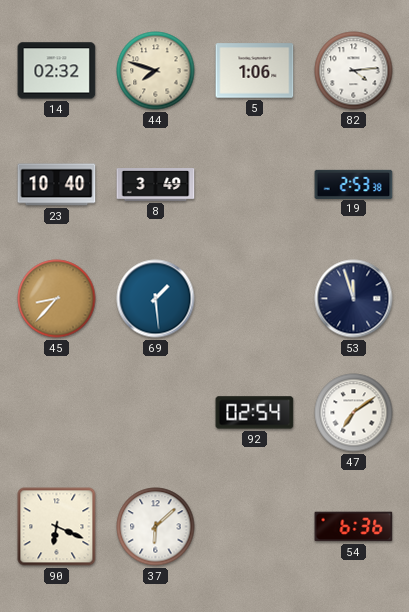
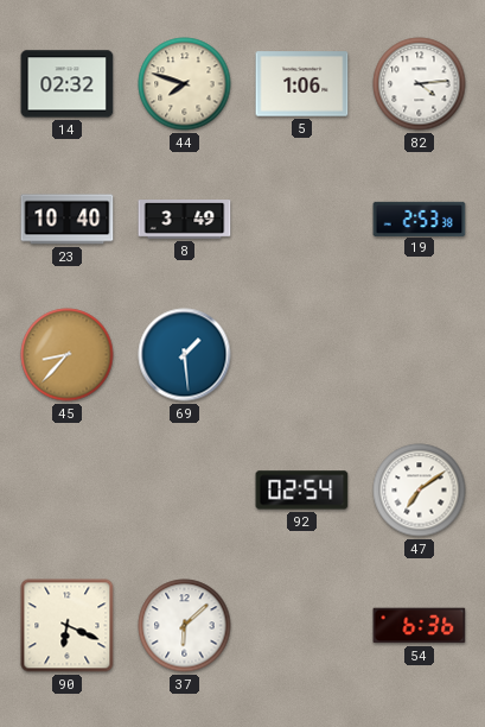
53: 11:57 -> none (354, 299)
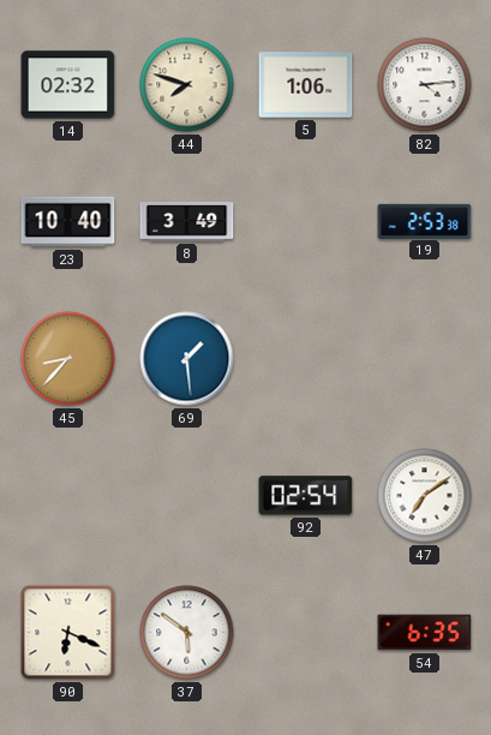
37: 6:08 -> 5:51 (187, 633)
54: 6:36 -> 6:35 (425, 633)
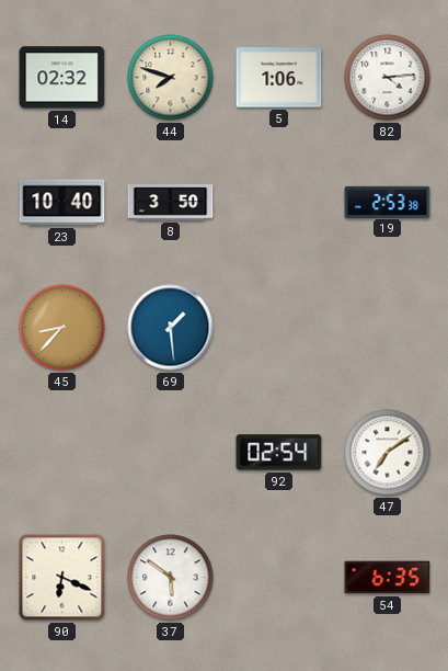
8: 3:49 -> 3:50 (171, 203)
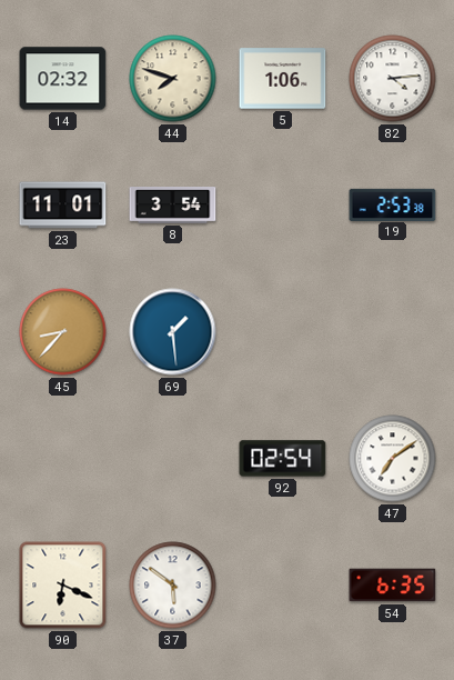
23: 10:40 -> 11:01 (63, 206)
8: 3:50 -> 3:54 (173, 206)
